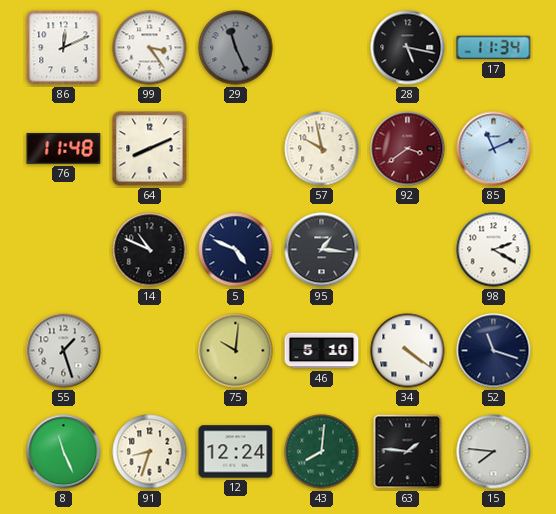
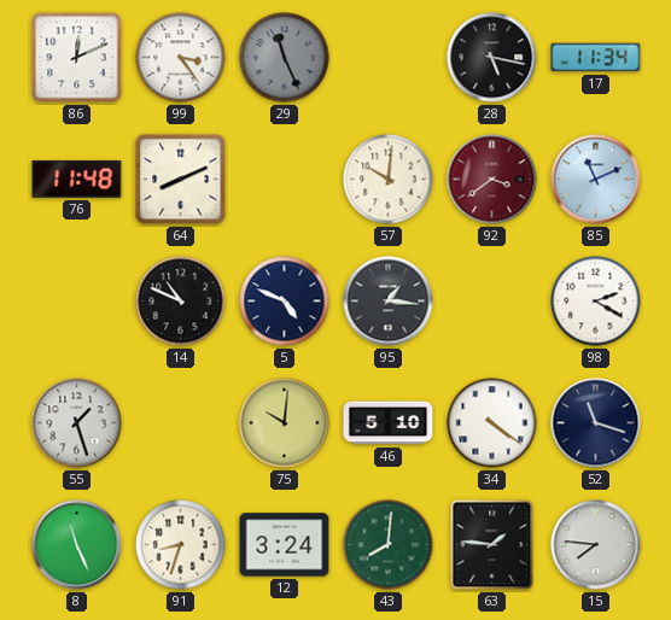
57: 9:58 -> 10:01 (389, 180)
12: 12:24 -> 3:24 (285, 545)
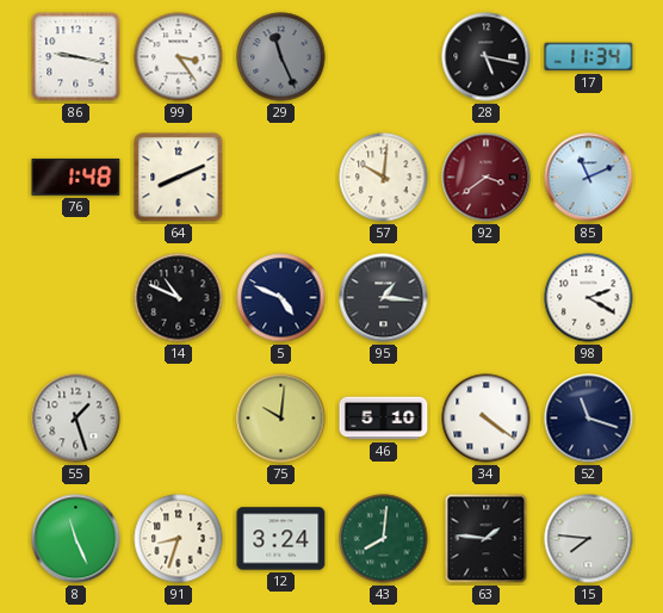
86: 12:11 -> 9:17 (76, 57)
76: 11:48 -> 1:48 (76, 178)
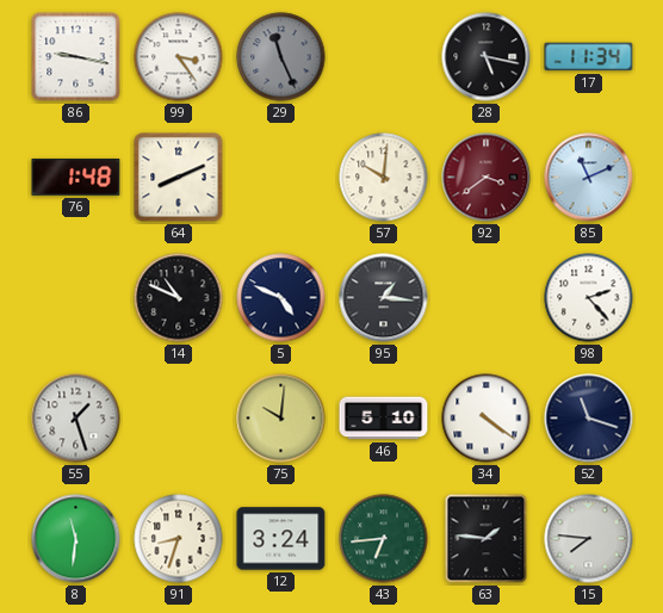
98: 2:20 -> 2:23 (589, 298)
8: 11:26 -> 11:31 (76, 539)
43: 8:01 -> 6:44 (384, 539)
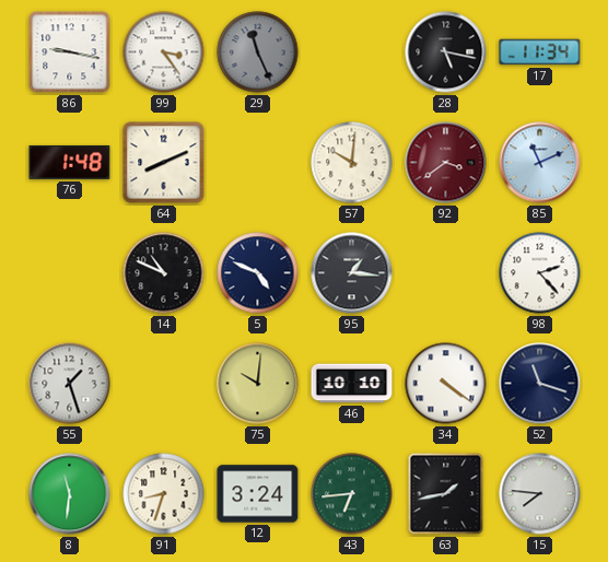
46: 5:10 -> 10:10 (352, 384)
63: 1:46 -> 1:43 (446, 494)
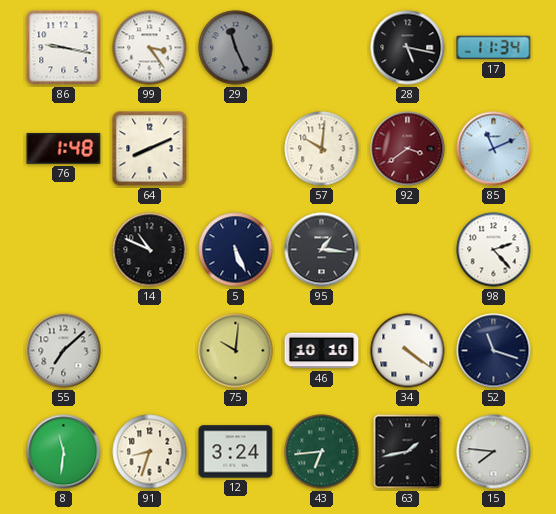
5: 4:49 -> 5:26 (236, 250)
55: 1:27 -> 7:08 (64, 351)
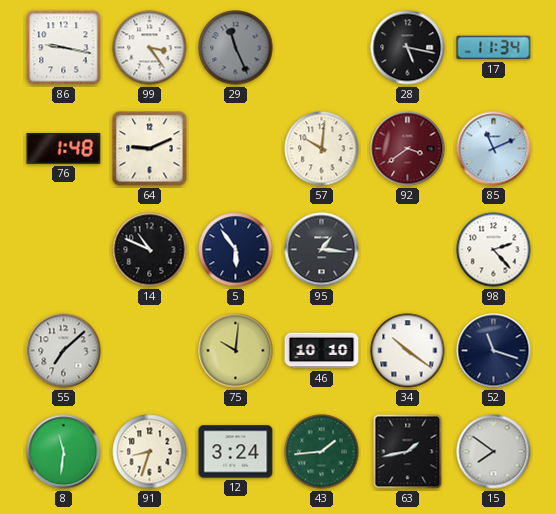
64: 8:11 -> 9:11 (150, 149)
5: 5:26 -> 5:54 (236, 250)
34: 4:21 -> 10:21 (408, 351)
43: 6:44 -> 1:44 (322, 452)
15: 7:46 -> 7:51 (494, 452)
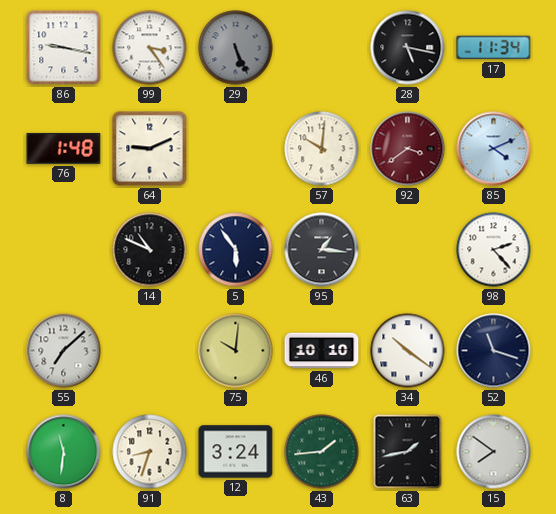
29: 11:26 -> 5:26 (236, 48)
85: 11:11 -> 4:11 (494, 149)
